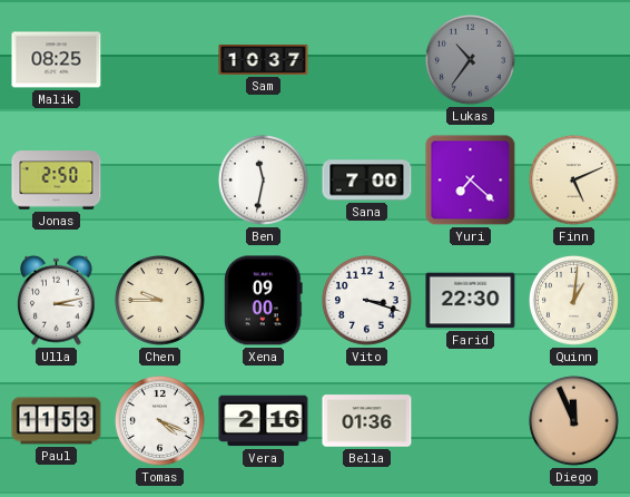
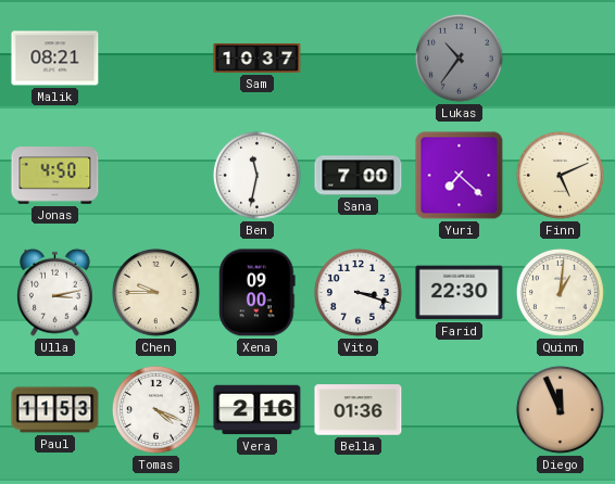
Malik: 08:25 -> 08:21 (55, 59)
Jonas: 2:50 -> 4:50 (55, 176)
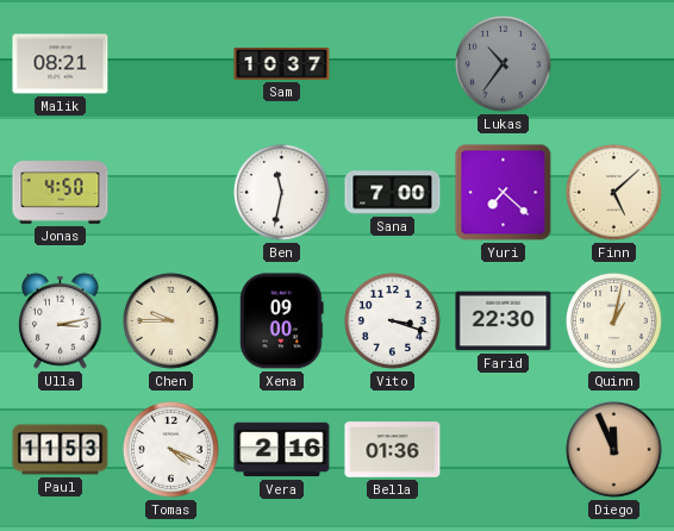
Finn: 5:11 -> 5:08 (613, 192)
Quinn: 1:01 -> 1:02 (613, 320)
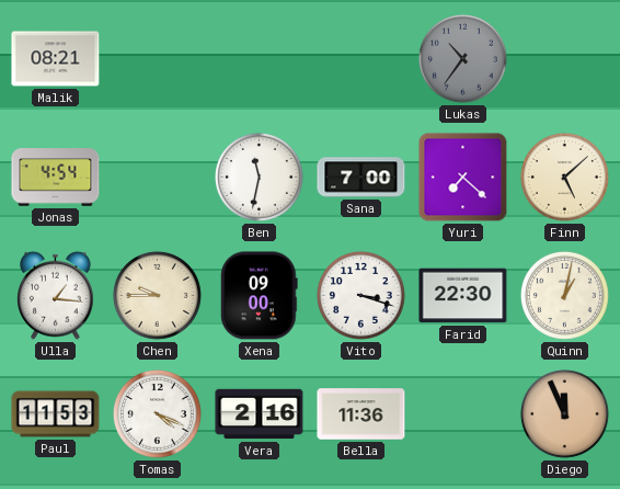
Sam: 10:37 -> none (282, 63)
Jonas: 4:50 -> 4:54 (56, 178)
Ulla: 3:13 -> 1:16 (56, 295)
Bella: 01:36 -> 11:36 (361, 414)
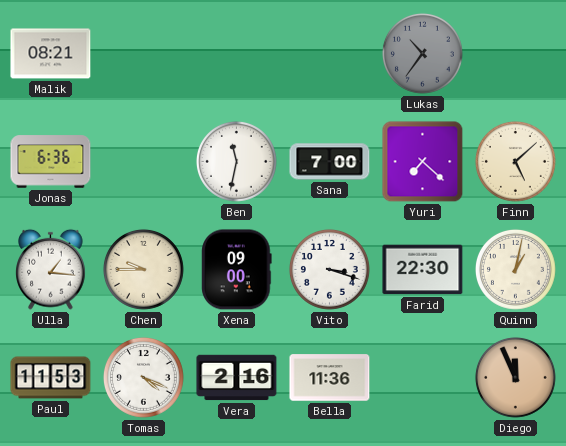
Jonas: 4:54 -> 6:36 (51, 162)
